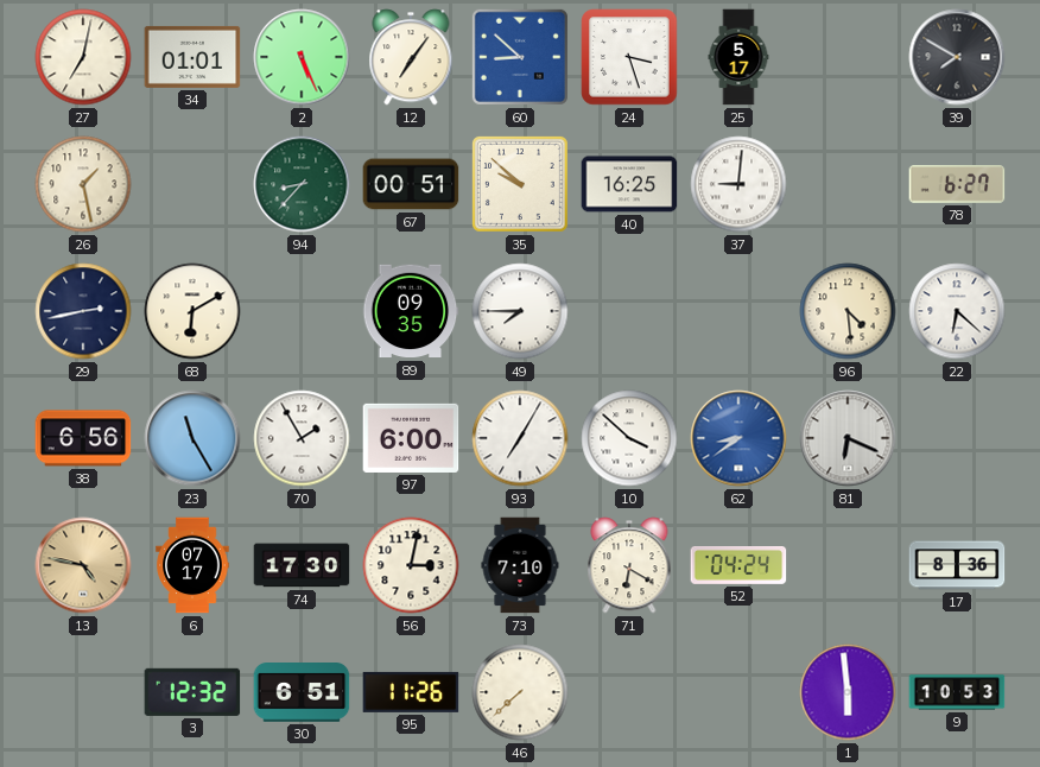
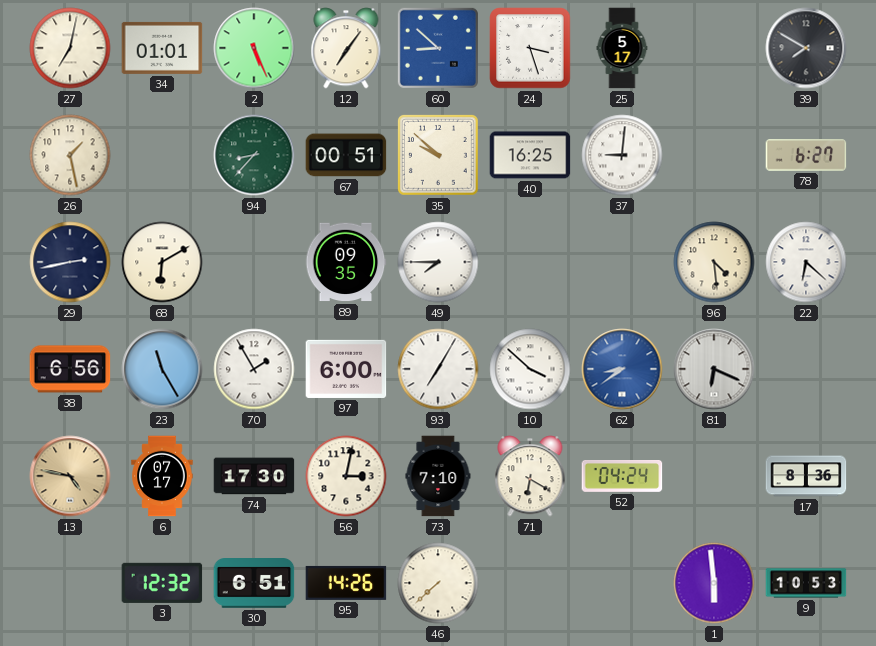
95: 11:26 -> 14:26 (346, 583)
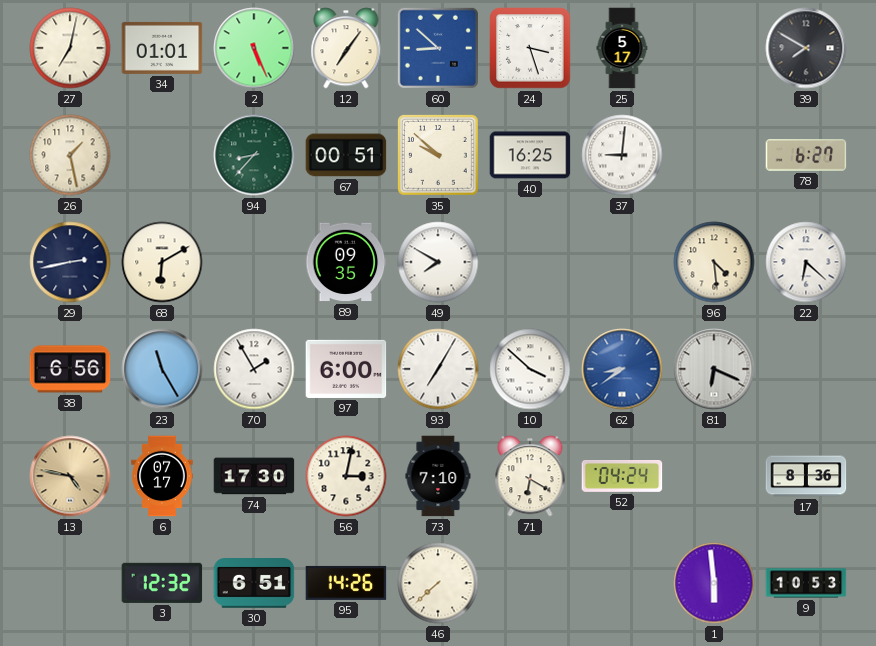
49: 7:45 -> 7:50 (438, 262)
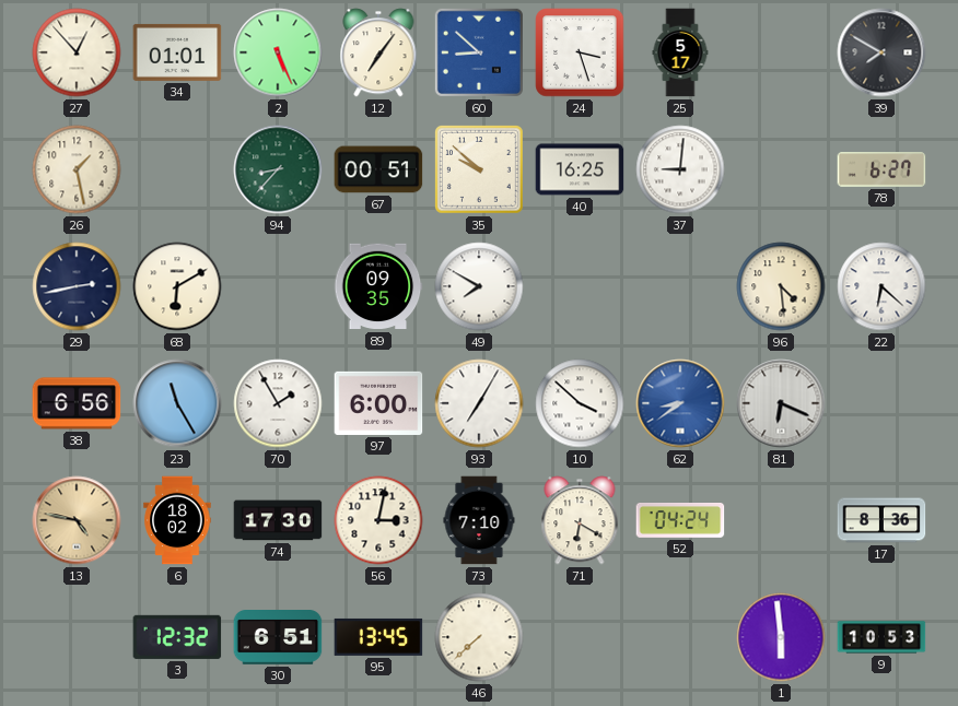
27: 7:02 -> 12:53 (77, 52)
6: 07:17 -> 18:02 (177, 520)
95: 14:26 -> 13:45 (378, 637)
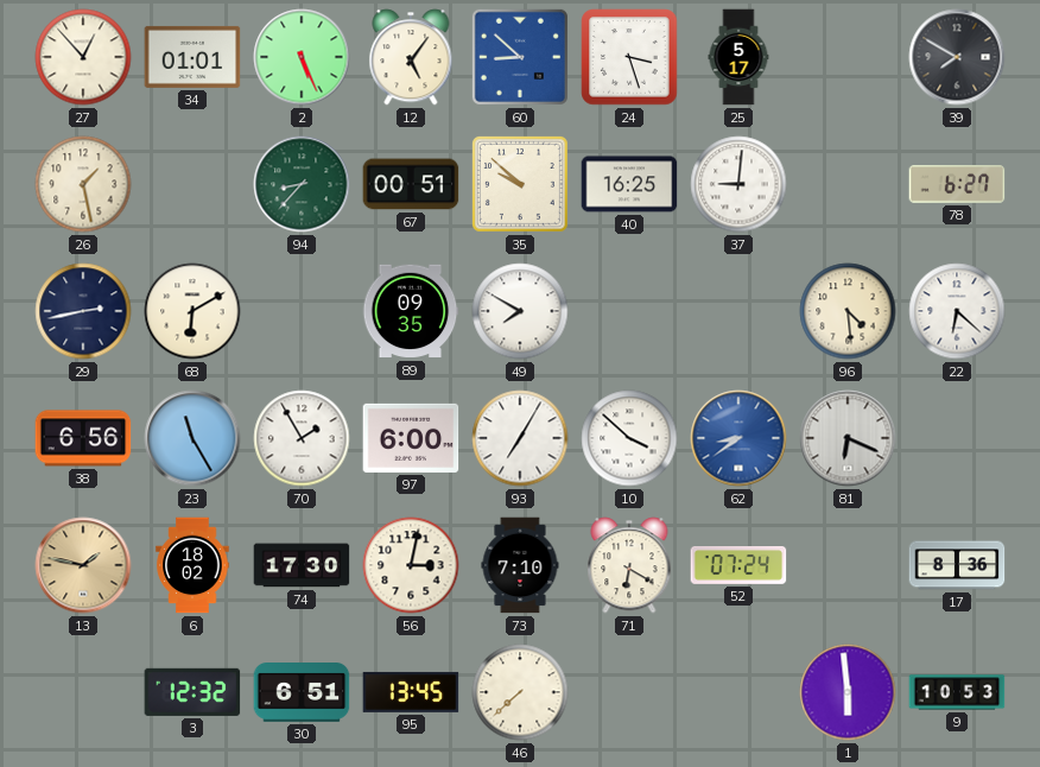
12: 7:06 -> 5:06 (411, 57)
13: 4:47 -> 1:47 (83, 565)
52: 04:24 -> 07:24 (738, 566)
